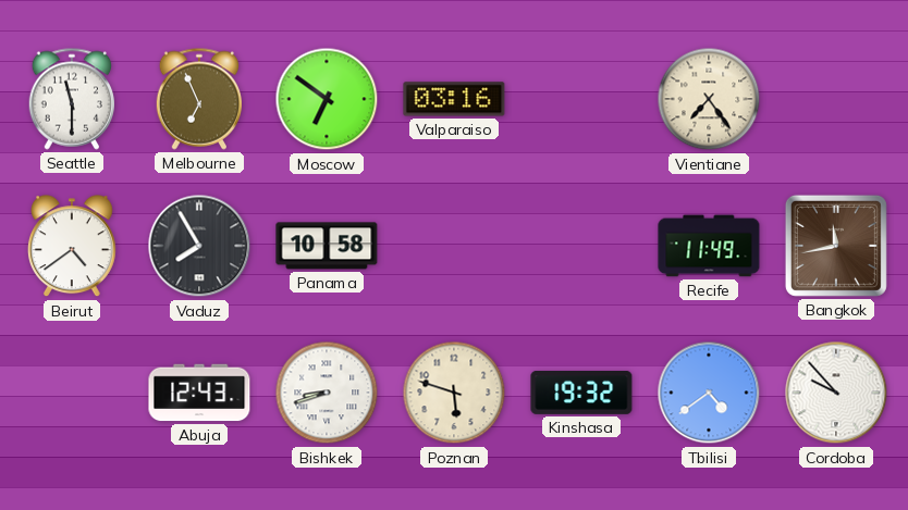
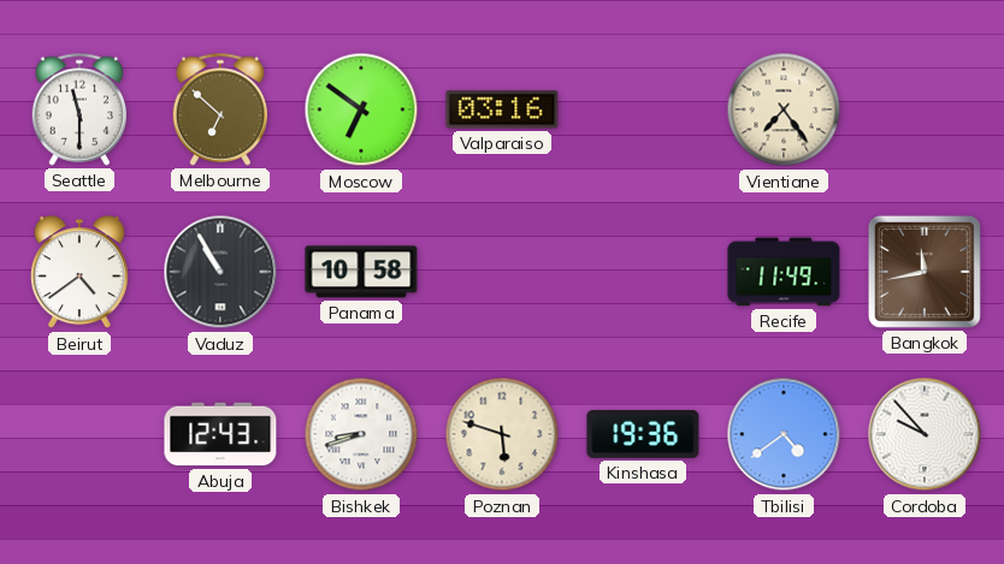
Melbourne: 6:56 -> 6:52 (219, 109)
Vaduz: 7:55 -> 10:55 (220, 272)
Kinshasa: 19:32 -> 19:36 (643, 434)
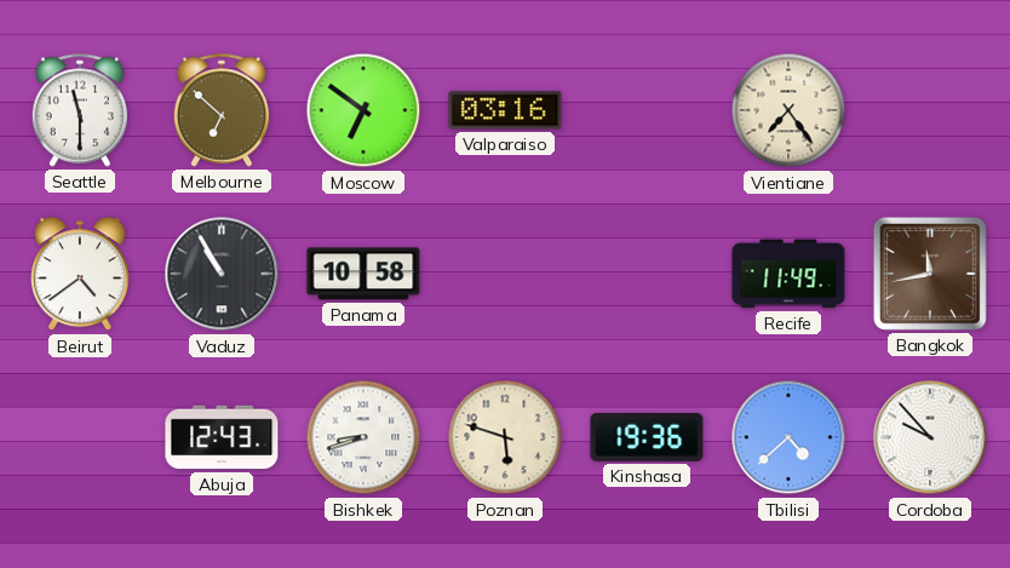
Tbilisi: 4:39 -> 4:38 (788, 437)
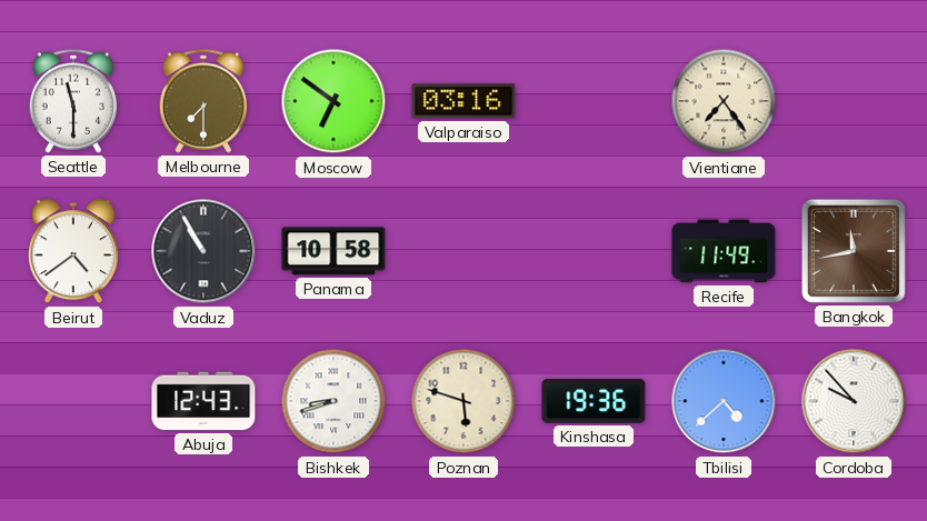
Melbourne: 6:52 -> 7:30 (202, 101)
